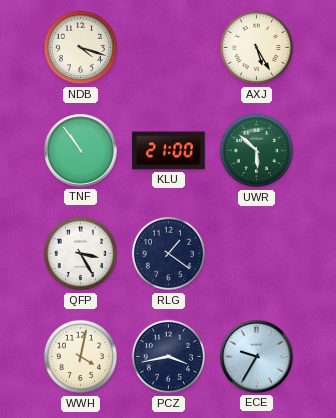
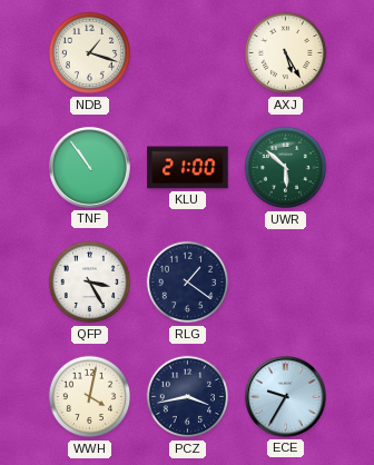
NDB: 4:18 -> 1:18 (90, 53)
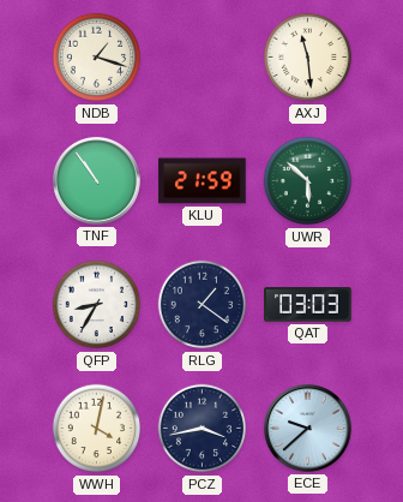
AXJ: 5:25 -> 11:29 (308, 58)
KLU: 21:00 -> 21:59 (203, 181)
QFP: 3:25 -> 8:35 (97, 305)
QAT: none -> 03:03 (308, 305)
ECE: 9:35 -> 9:38 (308, 429)
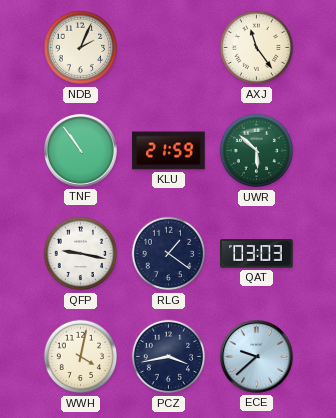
NDB: 1:18 -> 2:04 (81, 48)
AXJ: 11:29 -> 11:24 (257, 48)
QFP: 8:35 -> 9:17 (81, 254)
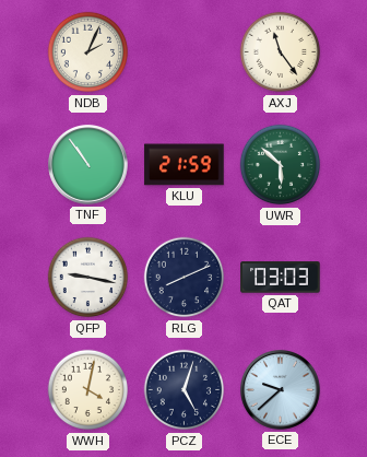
RLG: 1:21 -> 8:11 (185, 278)
PCZ: 3:43 -> 5:03 (185, 390)
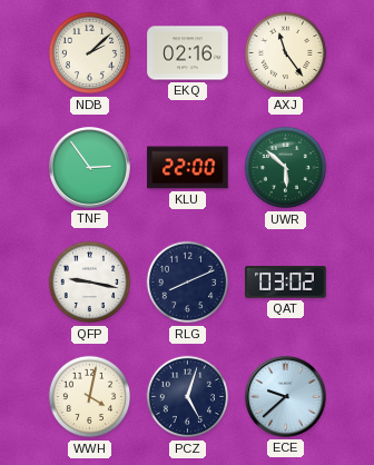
NDB: 2:04 -> 2:08 (90, 53)
EKQ: none -> 02:16 (188, 53)
TNF: 10:54 -> 2:54 (90, 168)
KLU: 21:59 -> 22:00 (188, 168)
QAT: 03:03 -> 03:02 (286, 283)
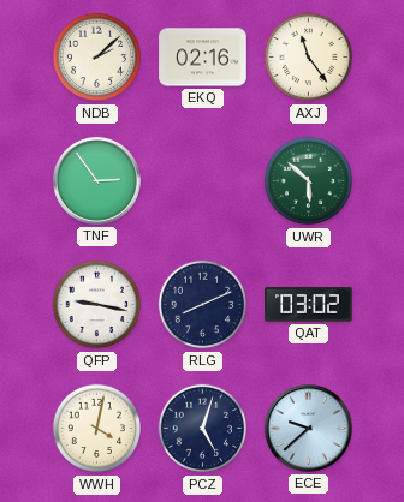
KLU: 22:00 -> none (188, 168)
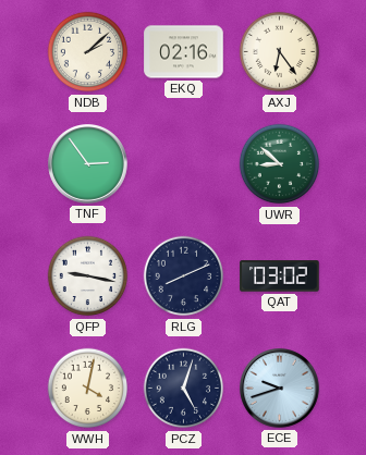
AXJ: 11:24 -> 6:24 (280, 52)
UWR: 5:52 -> 8:52 (280, 164)
ECE: 9:38 -> 9:42 (280, 389)
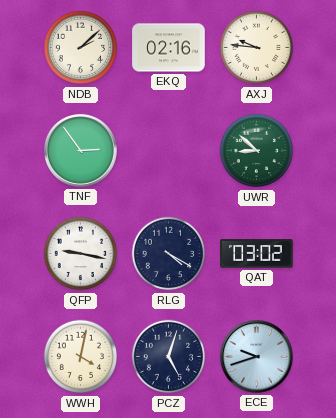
AXJ: 6:24 -> 9:46 (257, 48)
RLG: 8:11 -> 4:20 (169, 254)
